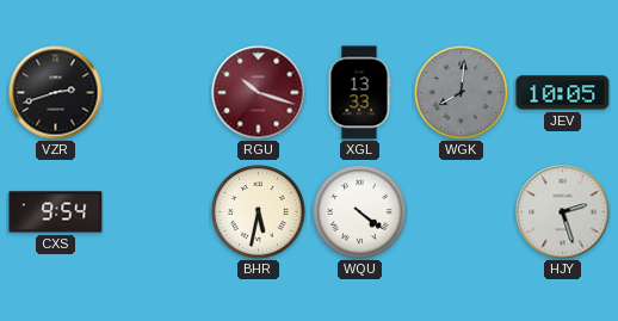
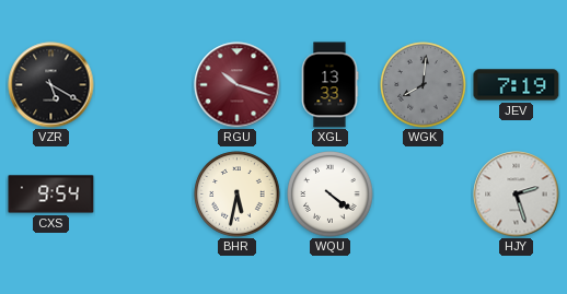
VZR: 2:42 -> 5:20 (51, 85)
JEV: 10:05 -> 7:19 (517, 85)
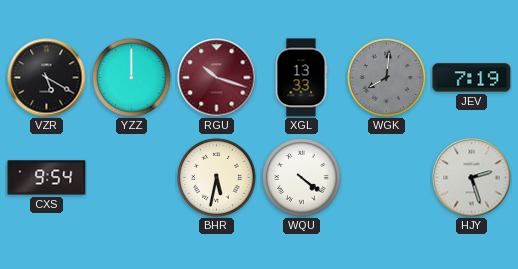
YZZ: none -> 12:00 (132, 78)
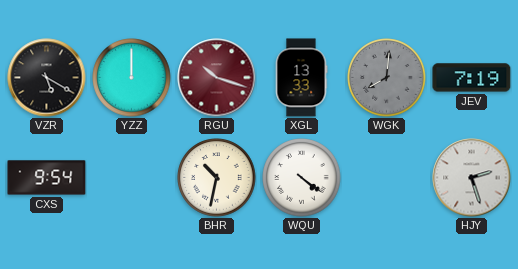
BHR: 5:32 -> 10:32 (217, 178)
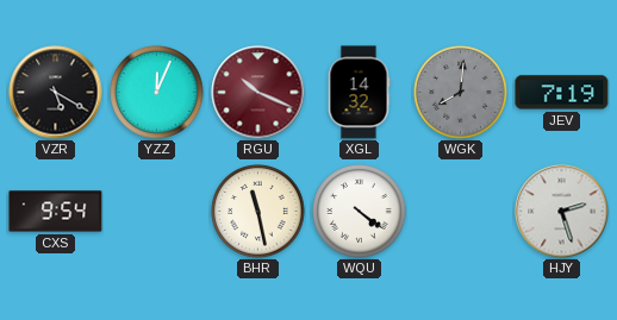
YZZ: 12:00 -> 12:04 (157, 93)
RGU: 10:18 -> 10:19 (258, 93)
XGL: 13:33 -> 14:32 (359, 93)
BHR: 10:32 -> 11:28 (258, 212)
